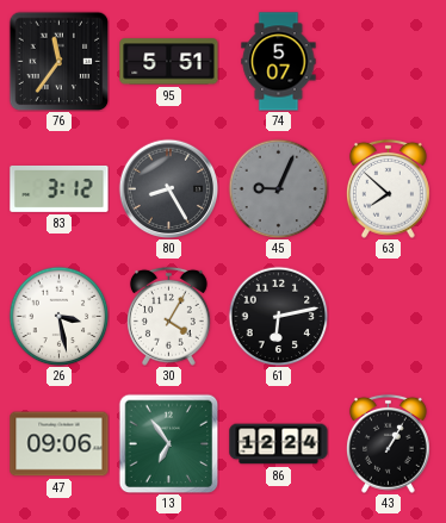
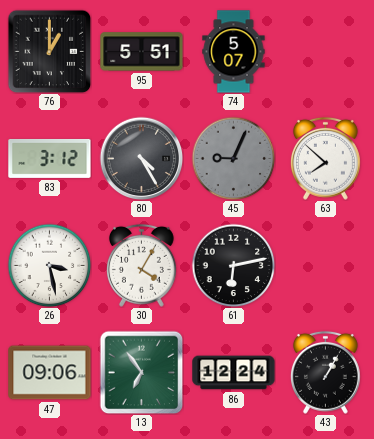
76: 11:36 -> 1:00 (49, 51)
80: 8:25 -> 4:25 (141, 158)
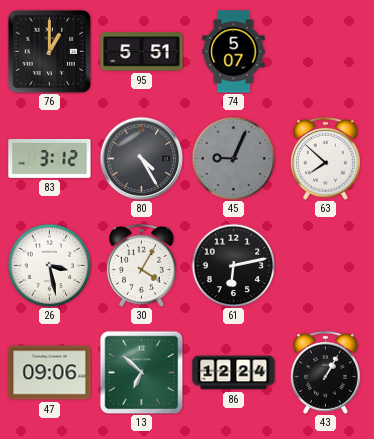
13: 6:54 -> 6:52 (141, 372)
